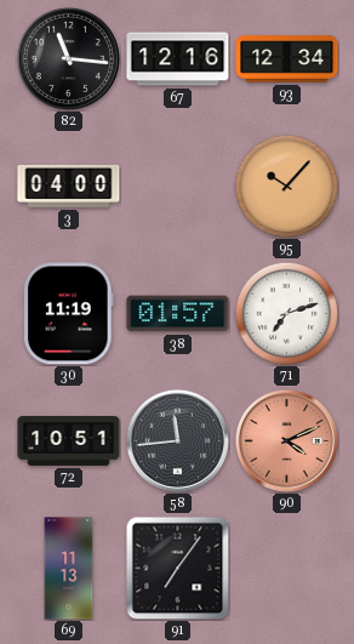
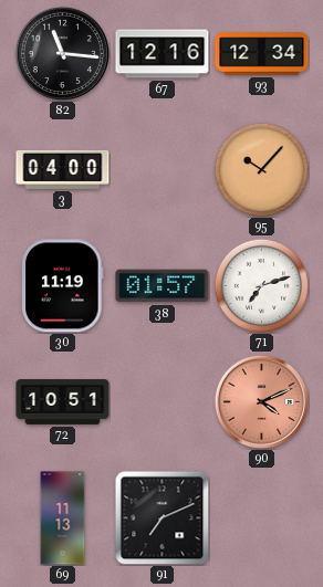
58: 11:44 -> none (177, 440)
91: 7:06 -> 7:11 (161, 517)
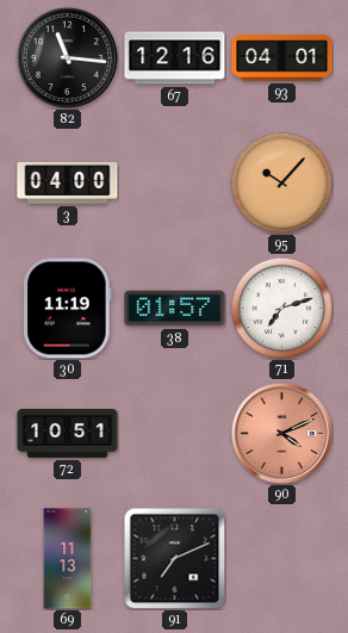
93: 12:34 -> 04:01 (282, 58)
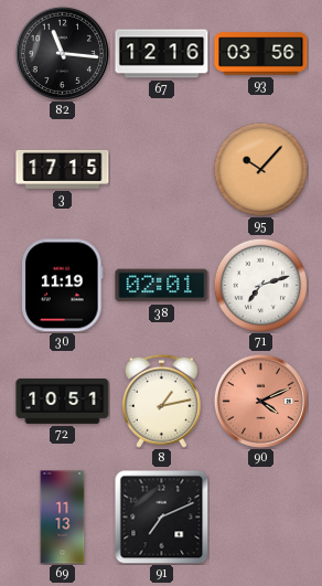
93: 04:01 -> 03:56 (261, 54)
3: 04:00 -> 17:15 (63, 169)
38: 01:57 -> 02:01 (162, 286)
8: none -> 1:13 (161, 401)
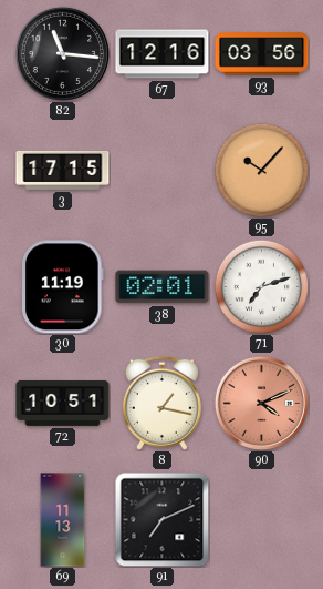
8: 1:13 -> 1:17 (161, 403)
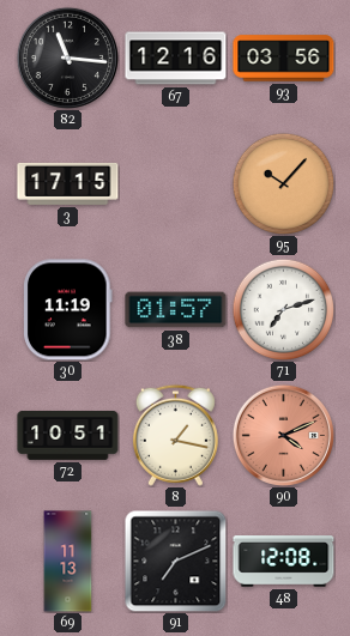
38: 02:01 -> 01:57 (176, 310)
48: none -> 12:08 (284, 562)
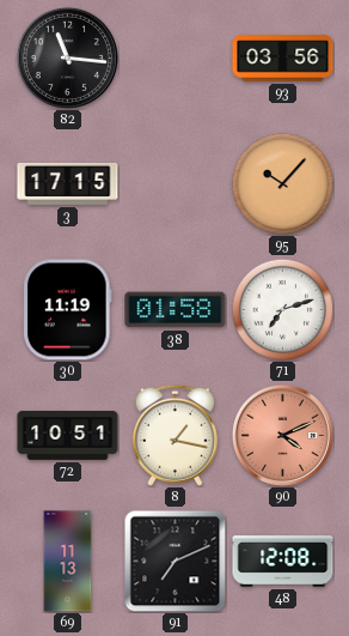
67: 12:16 -> none (176, 59)
38: 01:57 -> 01:58 (176, 310)
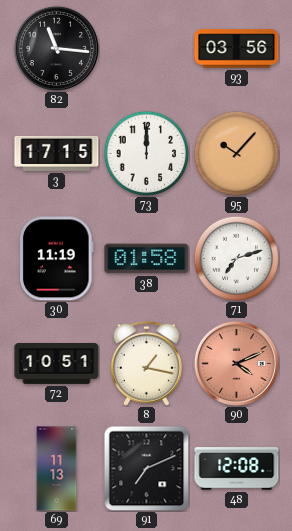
73: none -> 12:00 (146, 153)
